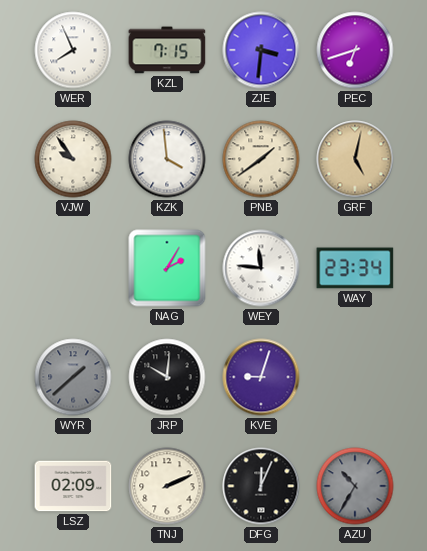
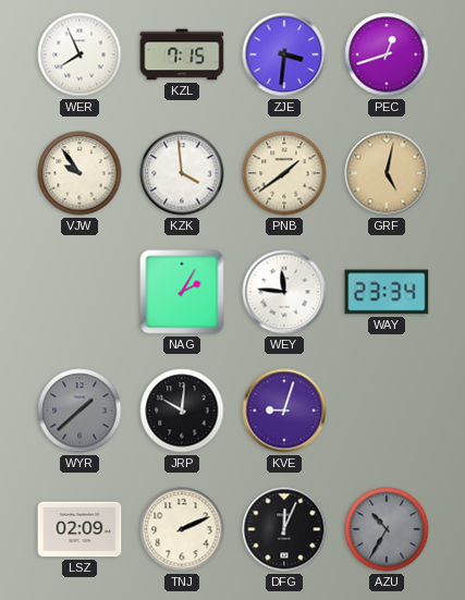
PEC: 6:42 -> 12:42 (387, 54)
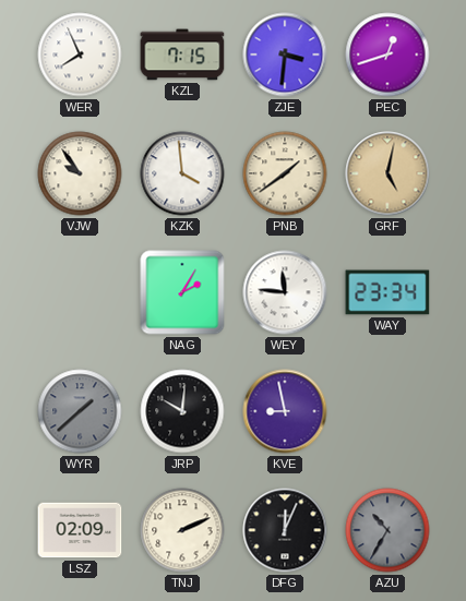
KVE: 9:03 -> 8:58 (285, 411)
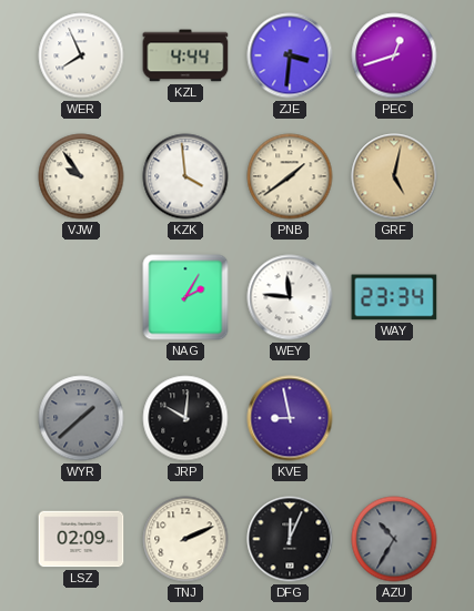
KZL: 7:15 -> 4:44 (185, 55)
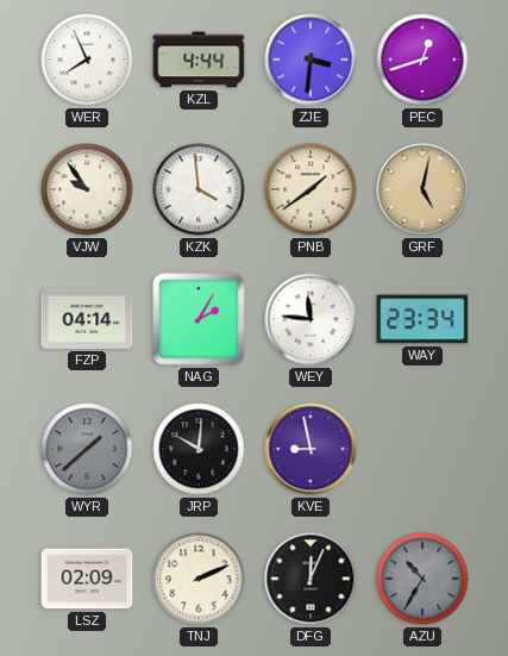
FZP: none -> 04:14 (87, 319)
